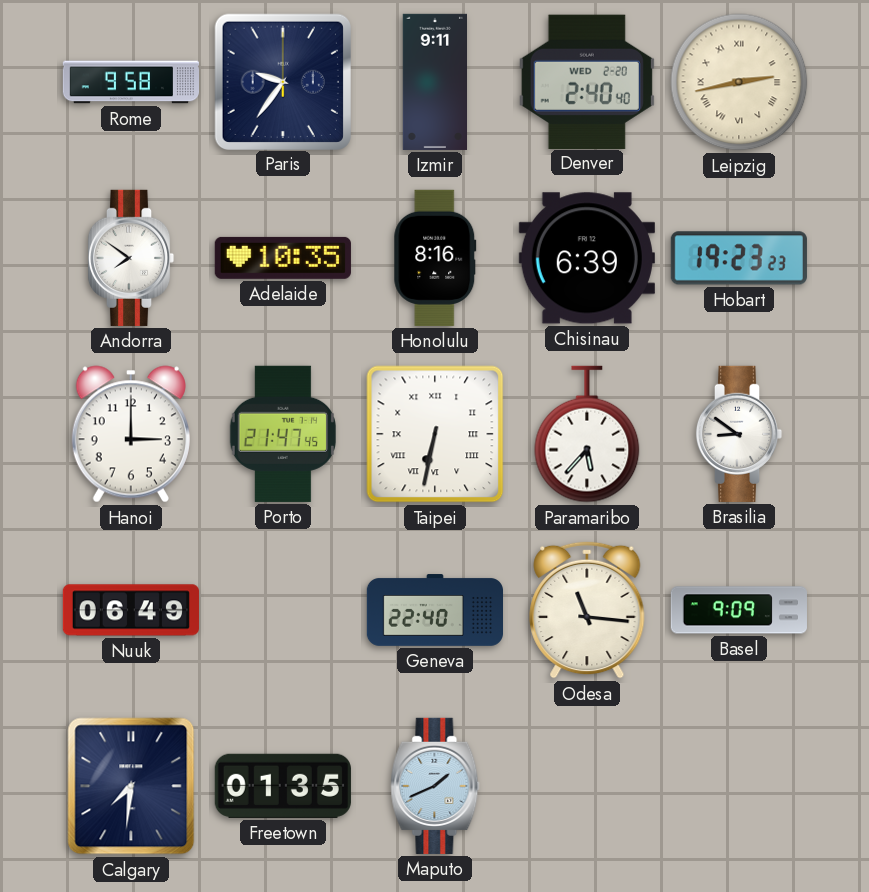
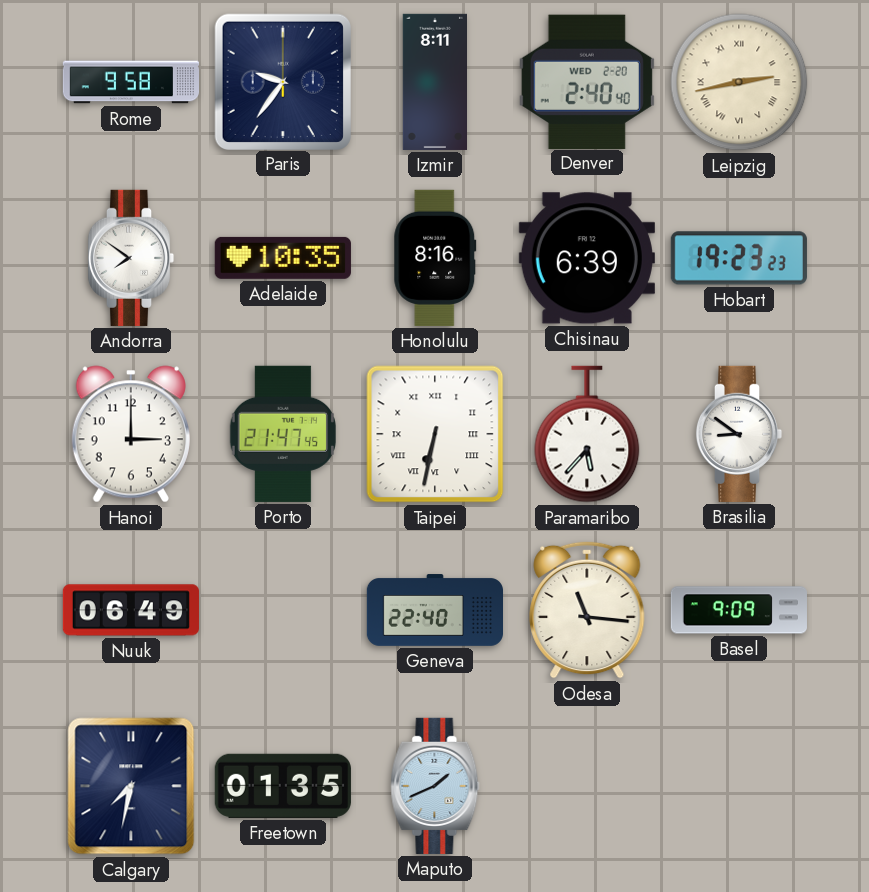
Izmir: 9:11 -> 8:11 (435, 82)
Calgary: 7:31 -> 7:32 (131, 786)
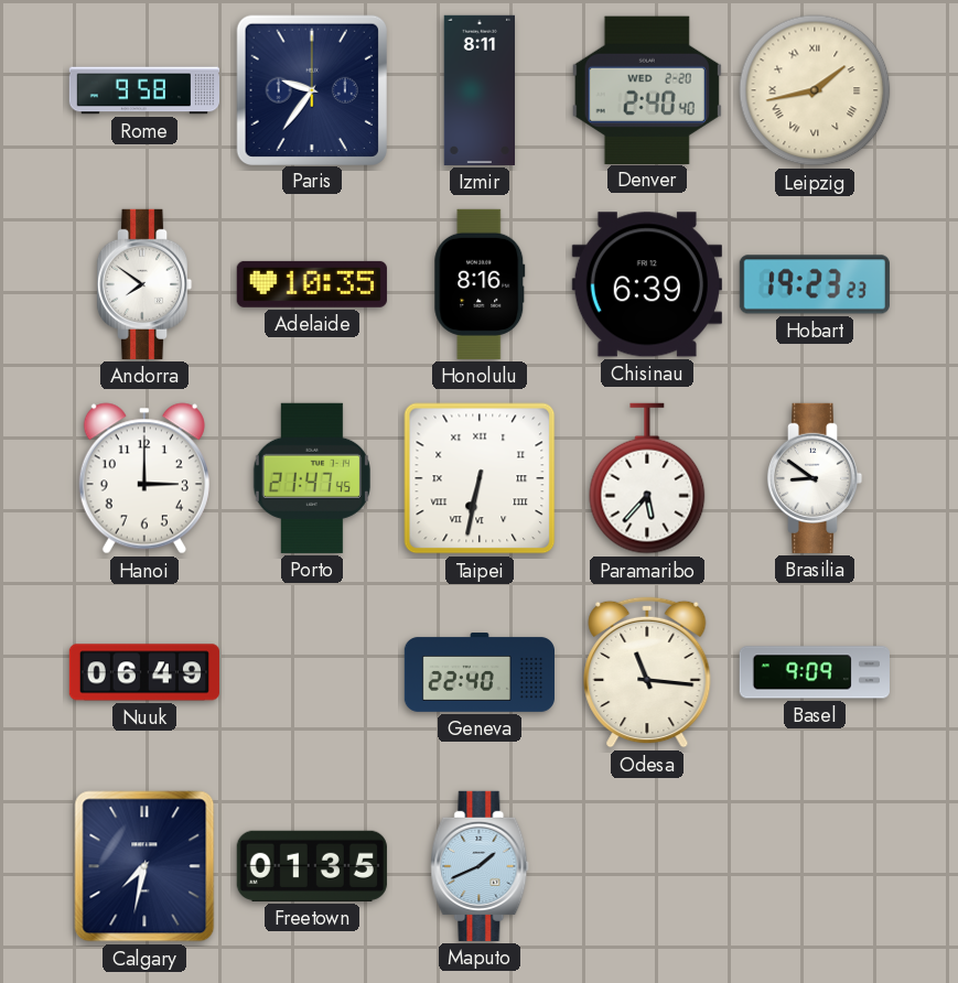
Leipzig: 2:43 -> 1:43 (815, 90)
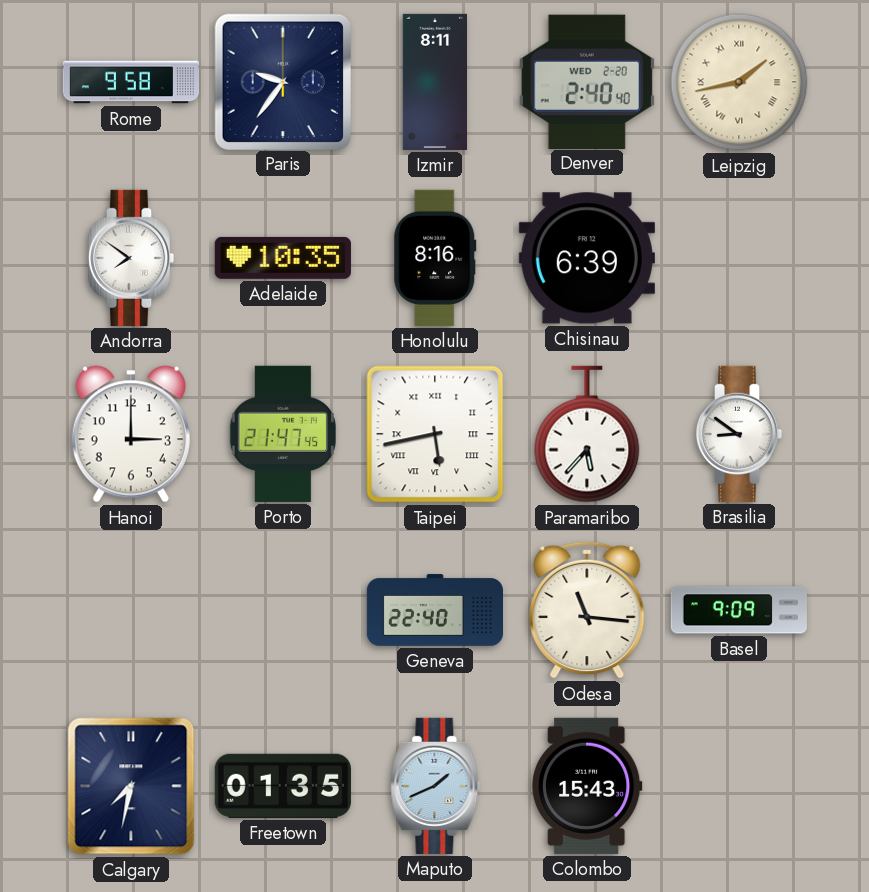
Hobart: 19:23 -> none (815, 284)
Taipei: 6:32 -> 5:43 (435, 434)
Nuuk: 06:49 -> none (144, 672)
Colombo: none -> 15:43 (587, 786)
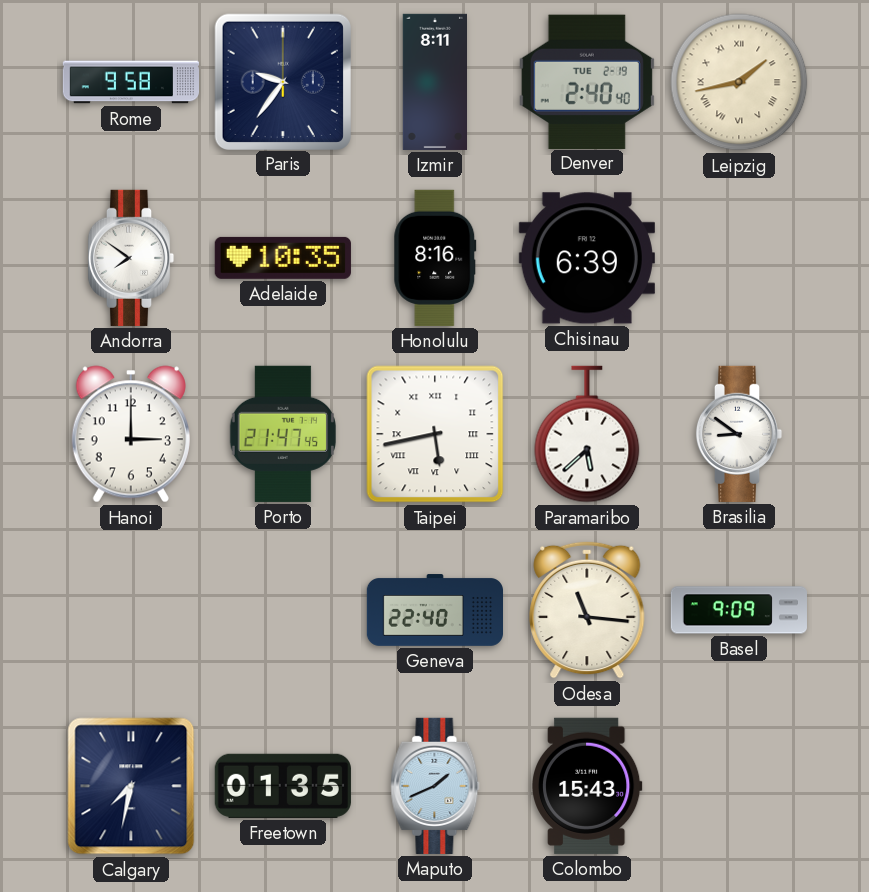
Denver date: WED 2-20 -> TUE 2-19 (587, 81)
Paramaribo: 5:37 -> 5:38 (587, 434)
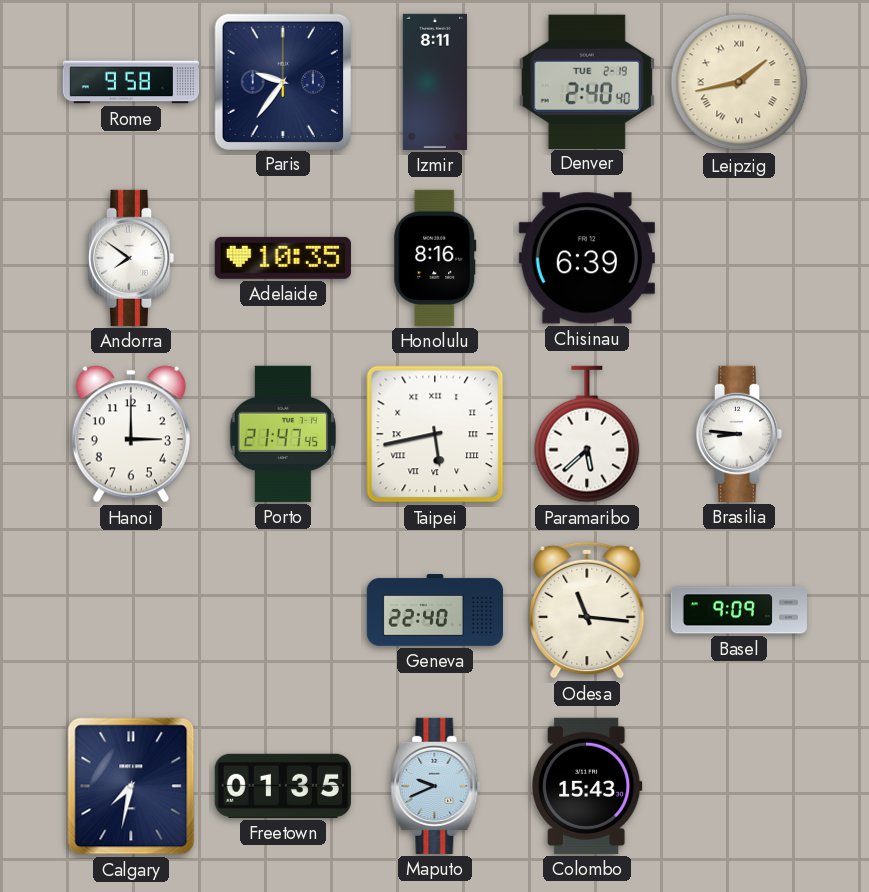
Brasilia: 8:51 -> 8:46 (739, 434)
Maputo: 1:41 -> 9:41 (435, 786)
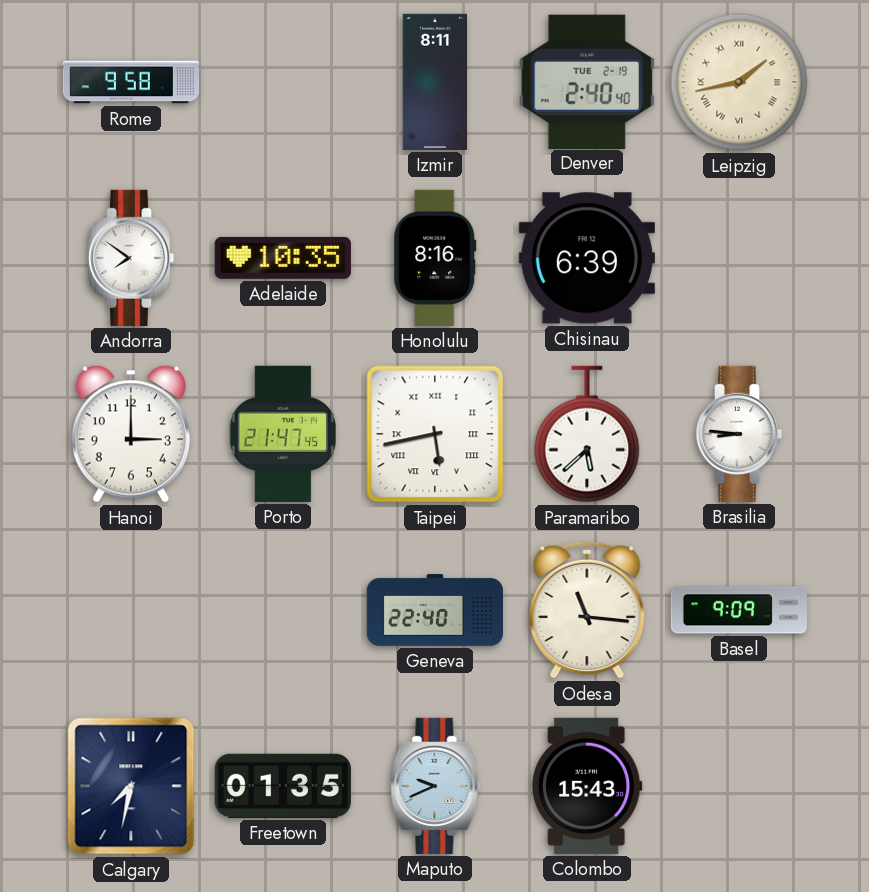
Paris: 9:36 -> none (282, 81)
